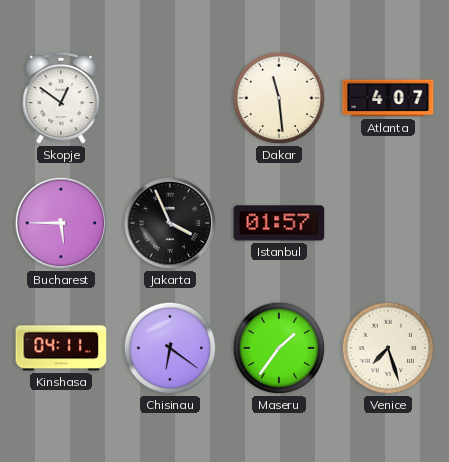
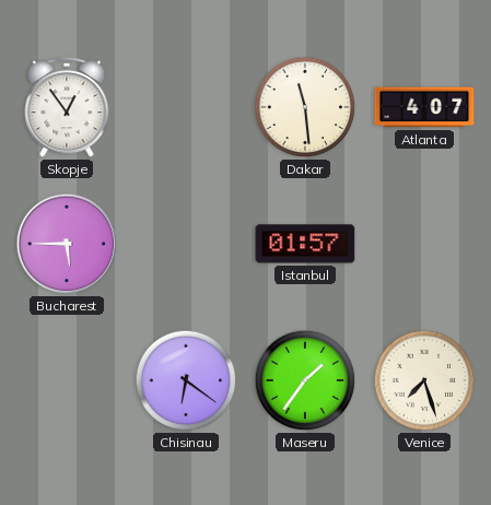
Skopje: 12:51 -> 12:54 (67, 107)
Jakarta: 3:56 -> none (170, 223)
Kinshasa: 04:11 -> none (61, 348)
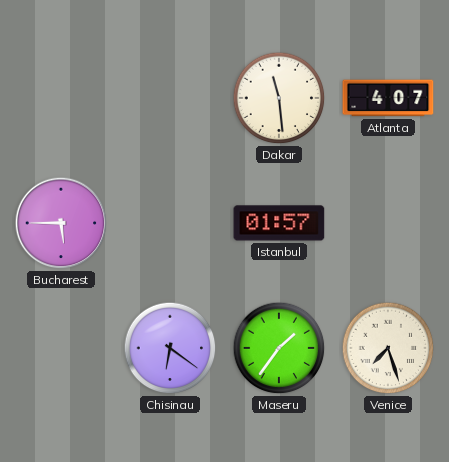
Skopje: 12:54 -> none (67, 107)
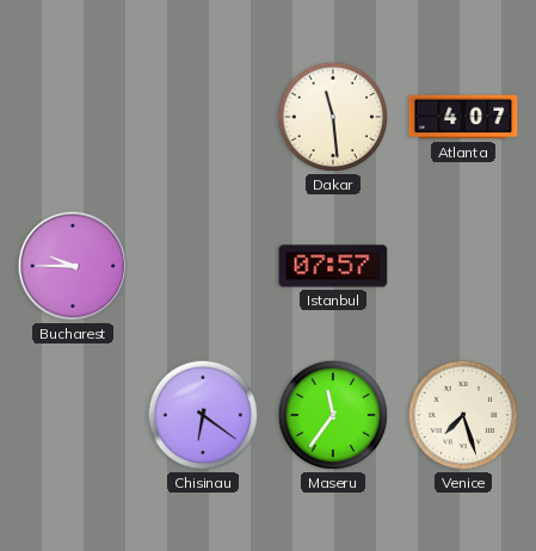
Bucharest: 5:45 -> 9:45 (73, 266)
Istanbul: 01:57 -> 07:57 (333, 266)
Maseru: 1:36 -> 11:36 (333, 415)
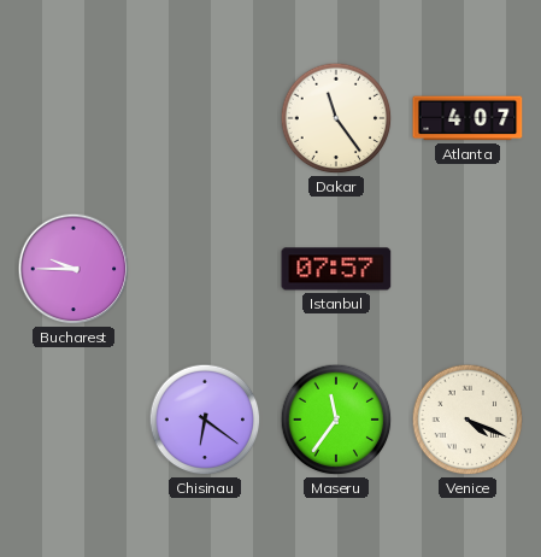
Dakar: 11:29 -> 11:24 (336, 118)
Venice: 7:27 -> 4:19 (468, 420)
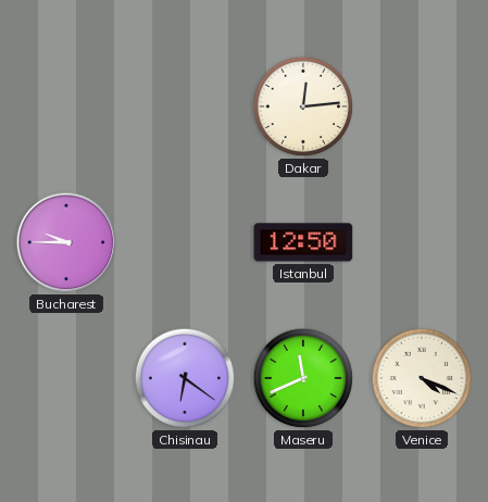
Dakar: 11:24 -> 12:14 (303, 106)
Atlanta: 4:07 -> none (468, 118)
Istanbul: 07:57 -> 12:50 (303, 242)
Maseru: 11:36 -> 11:41 (303, 378)
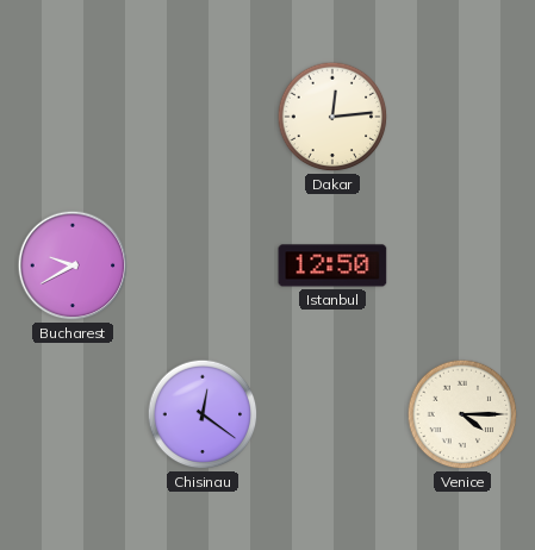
Bucharest: 9:45 -> 9:40 (73, 265)
Chisinau: 6:21 -> 12:21 (203, 414)
Maseru: 11:41 -> none (303, 378)
Venice: 4:19 -> 4:15 (462, 414)
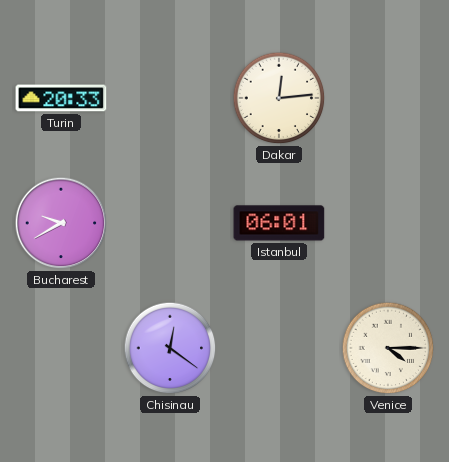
Turin: none -> 20:33 (61, 98)
Istanbul: 12:50 -> 06:01 (279, 223)
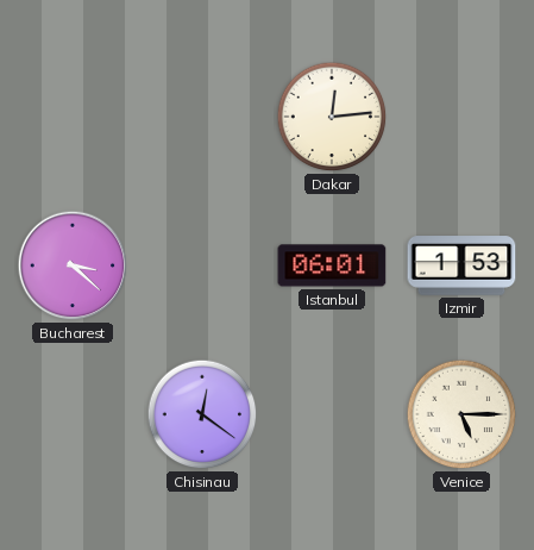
Turin: 20:33 -> none (61, 98)
Bucharest: 9:40 -> 3:22 (73, 265)
Izmir: none -> 1:53 (461, 265)
Venice: 4:15 -> 5:15 (461, 414)
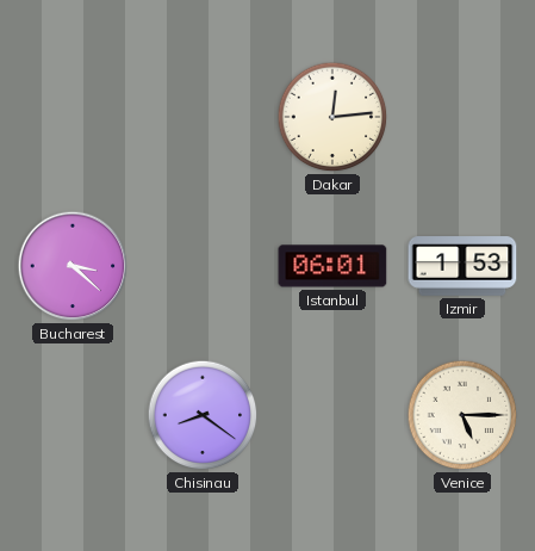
Chisinau: 12:21 -> 8:21 (203, 415)
